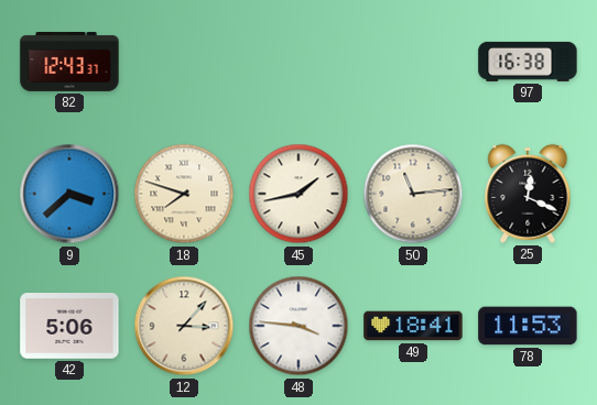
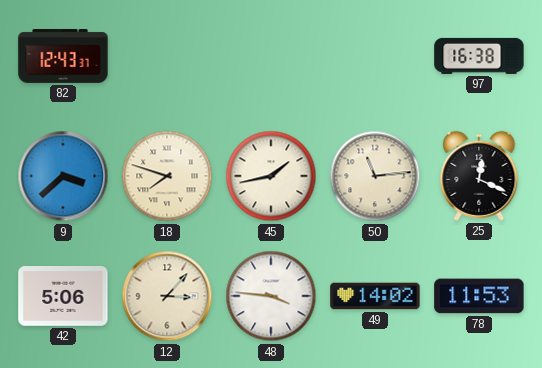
49: 18:41 -> 14:02 (375, 296)
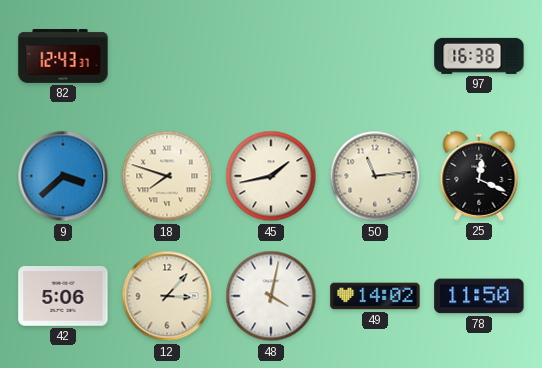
48: 3:46 -> 4:02 (271, 296)
78: 11:53 -> 11:50 (479, 296)
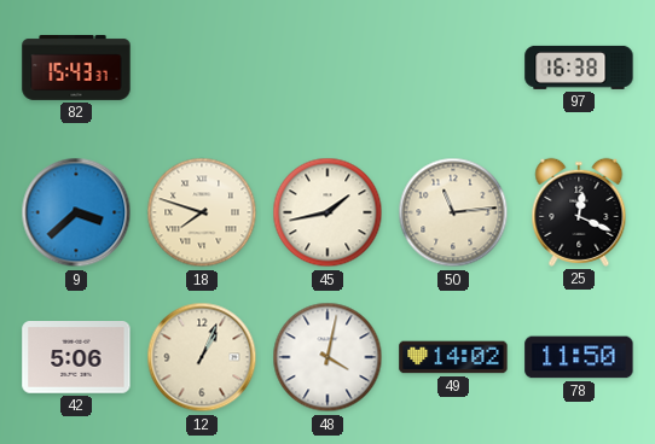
82: 12:43 -> 15:43 (76, 69)
12: 3:07 -> 1:04 (202, 357)
